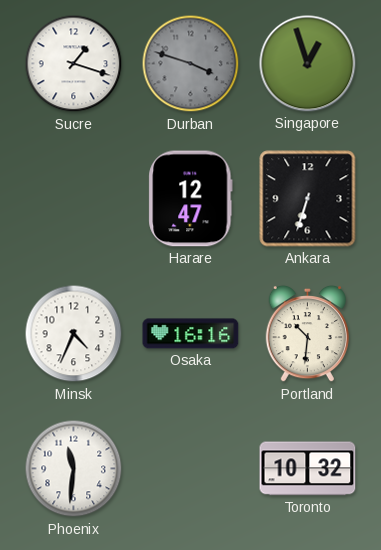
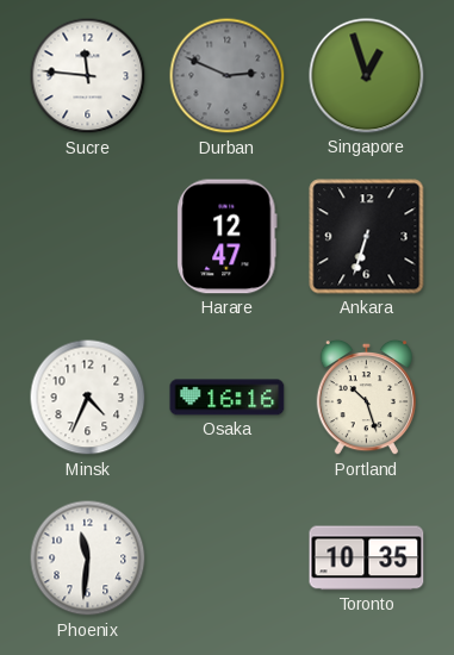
Sucre: 1:18 -> 11:46 (88, 76)
Durban: 3:48 -> 2:49 (228, 76)
Portland: 10:31 -> 10:27 (366, 398)
Toronto: 10:32 -> 10:35 (367, 559)
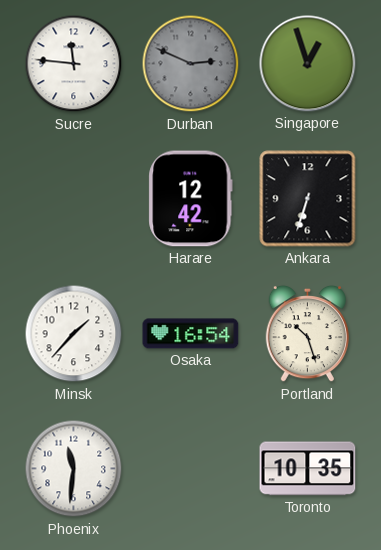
Harare: 12:47 -> 12:42 (191, 199)
Minsk: 4:34 -> 1:37 (74, 334)
Osaka: 16:16 -> 16:54 (191, 334)
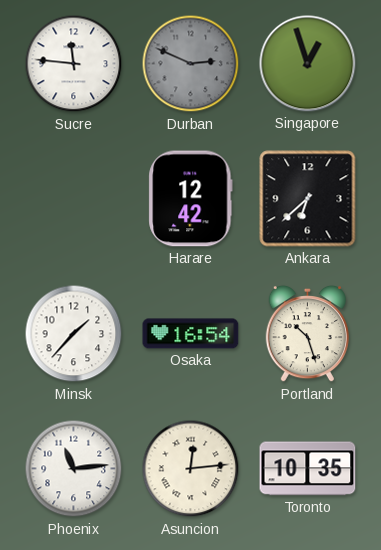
Ankara: 6:33 -> 6:38 (308, 199)
Phoenix: 11:31 -> 11:14 (74, 469)
Asuncion: none -> 12:14 (191, 469)
